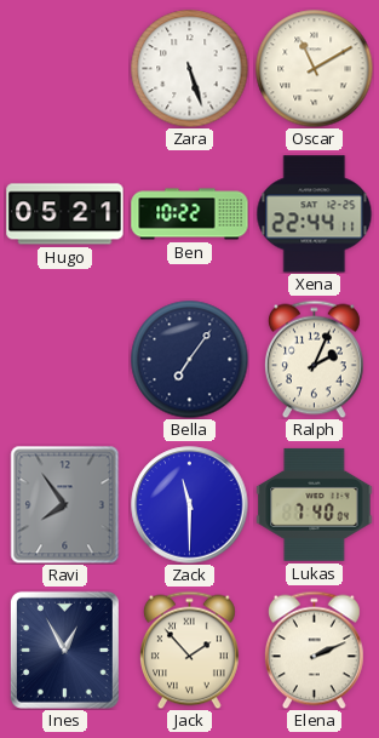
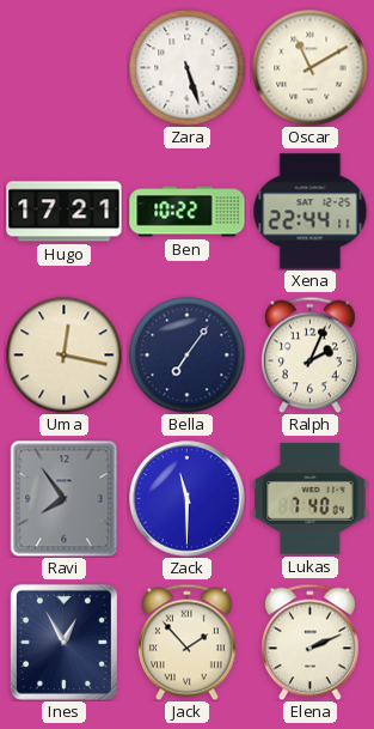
Hugo: 05:21 -> 17:21 (65, 212)
Uma: none -> 12:17 (63, 354)
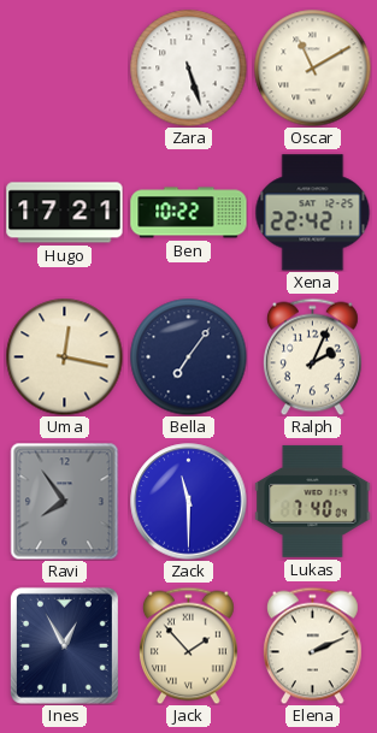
Xena: 22:44 -> 22:42 (313, 213)
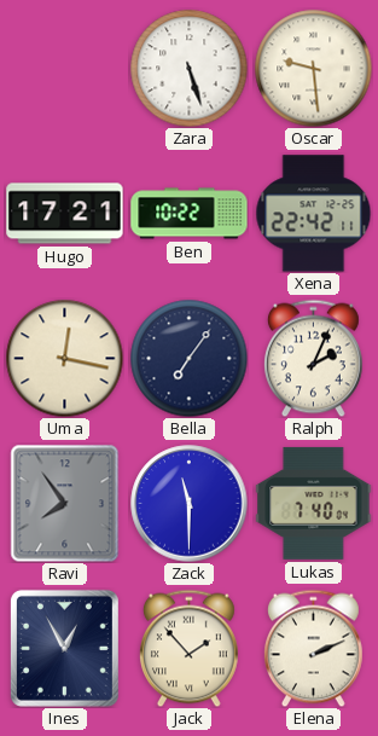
Oscar: 11:10 -> 9:29 (313, 68)
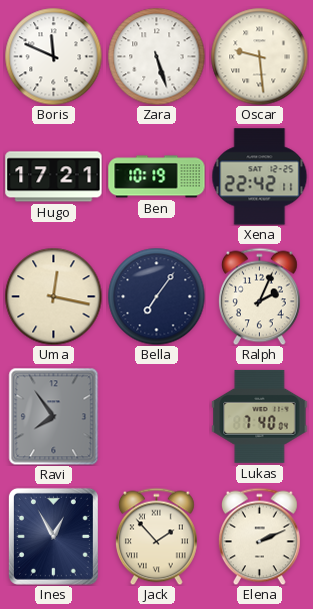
Boris: none -> 11:49 (53, 56)
Ben: 10:22 -> 10:19 (157, 177)
Zack: 11:30 -> none (190, 504)
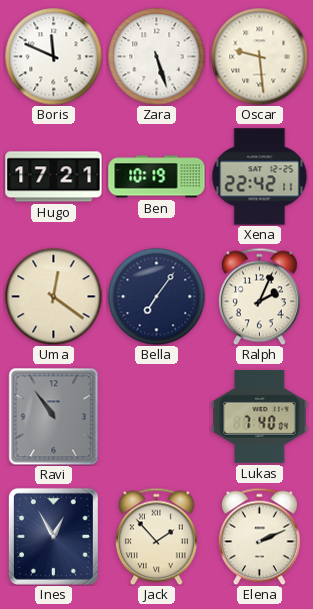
Uma: 12:17 -> 12:21 (53, 296)
Ravi: 7:54 -> 10:54 (54, 416)
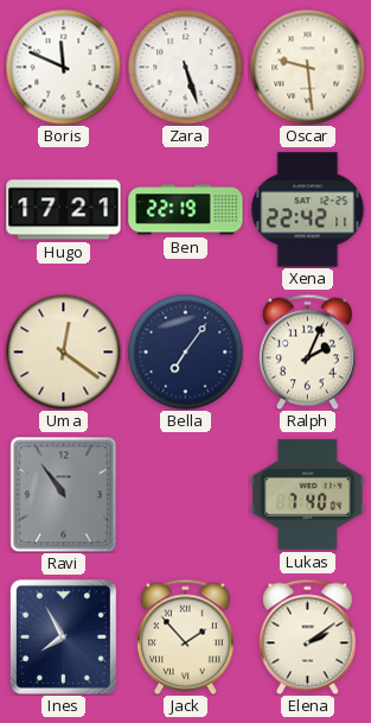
Ben: 10:19 -> 22:19 (186, 210)
Ines: 12:55 -> 7:55 (63, 636)
Elena: 2:11 -> 2:09 (307, 636)
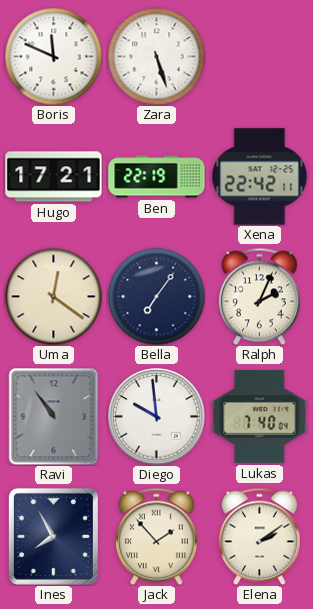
Oscar: 9:29 -> none (307, 66)
Diego: none -> 9:59 (157, 417)
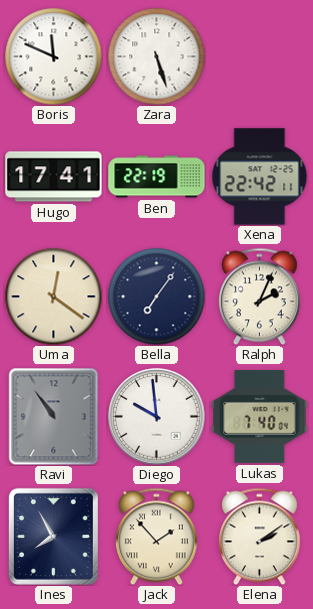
Hugo: 17:21 -> 17:41 (54, 177)
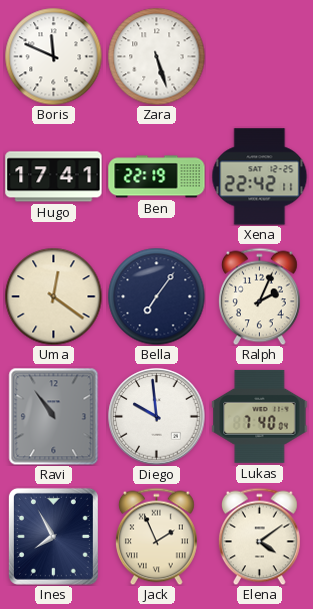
Jack: 1:53 -> 1:56 (156, 536)
Elena: 2:09 -> 4:09 (259, 536)
